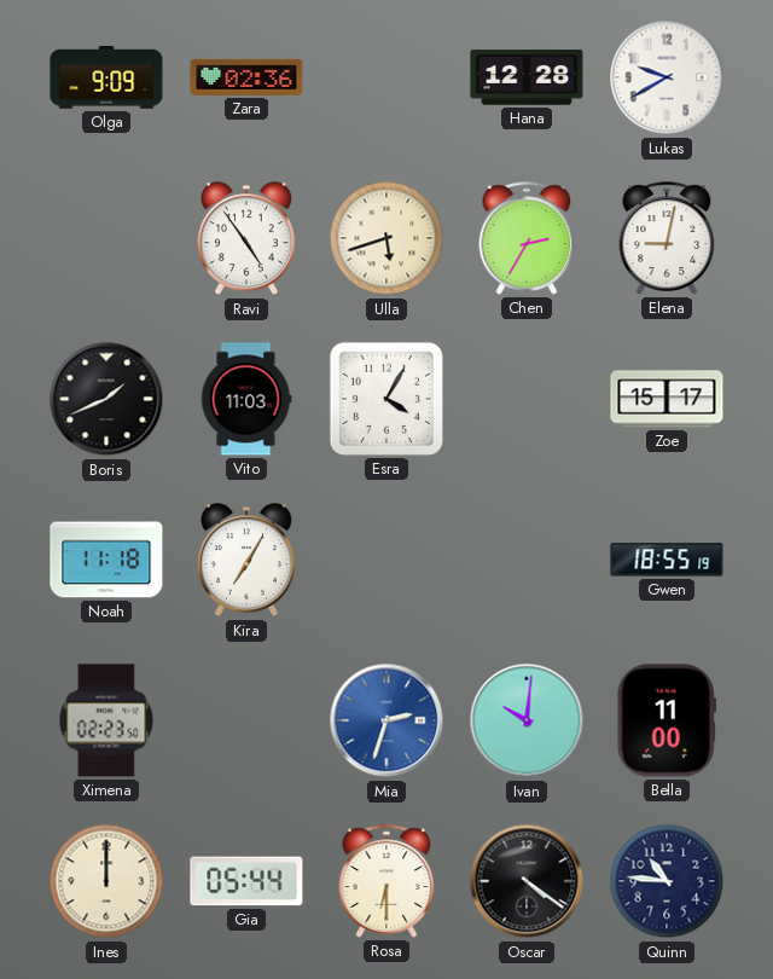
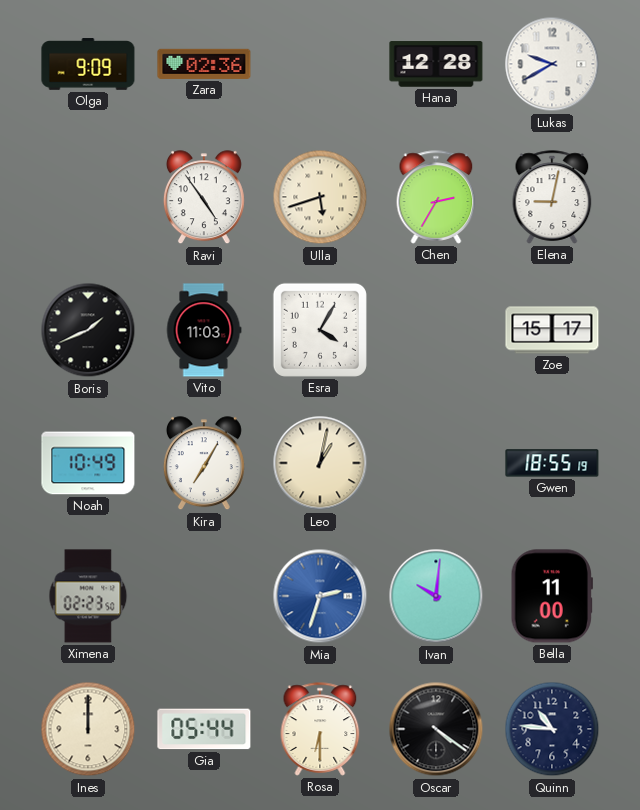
Noah: 11:18 -> 10:49 (88, 463)
Leo: none -> 1:02 (320, 463)
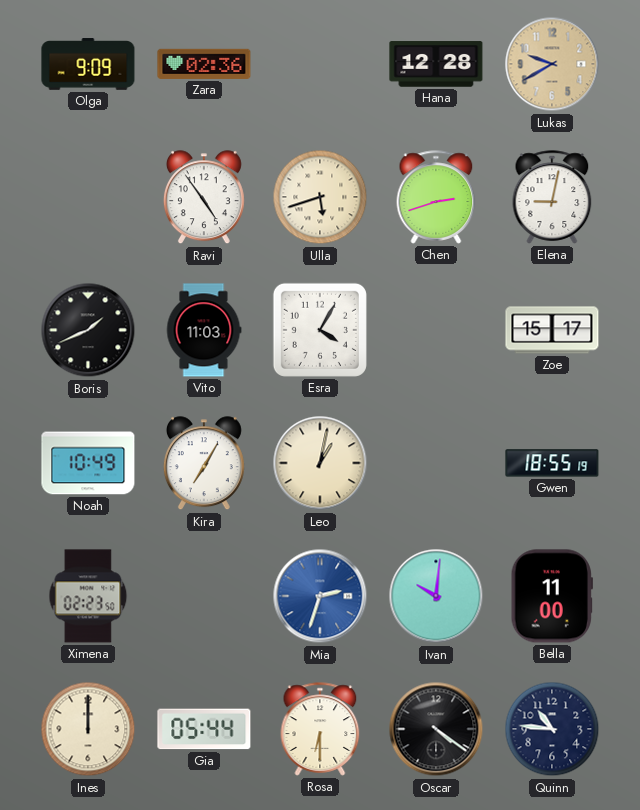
Lukas dial: white -> champagne (552, 64)
Chen: 2:35 -> 2:42 (436, 197)
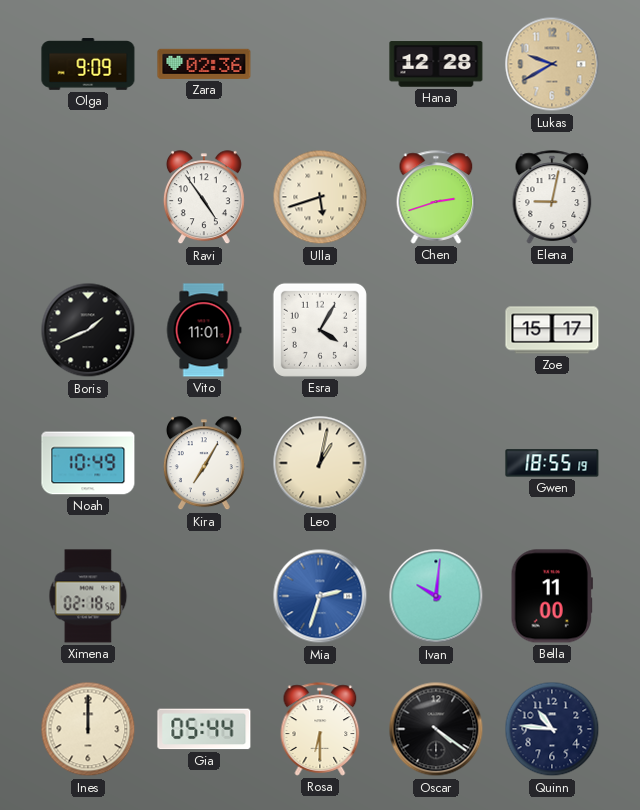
Vito: 11:03 -> 11:01 (204, 330)
Ximena: 02:23 -> 02:18 (88, 596)
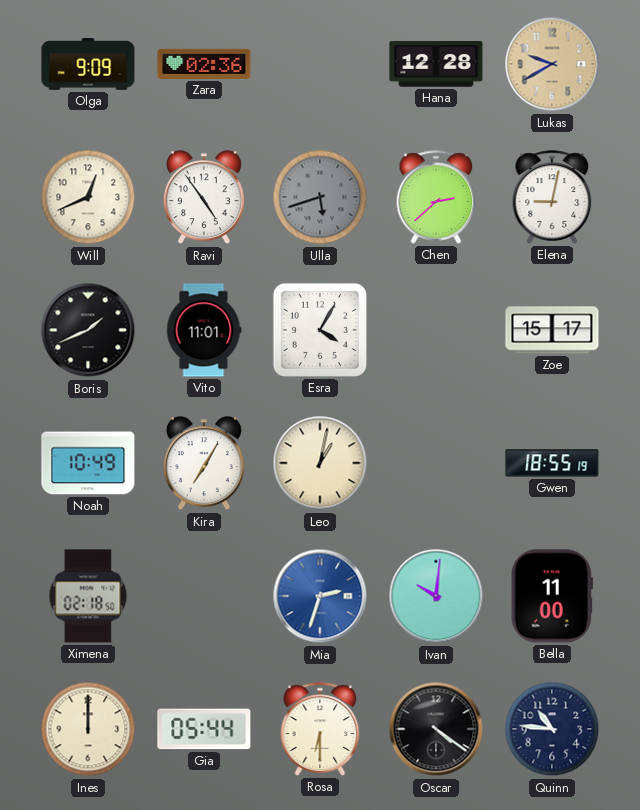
Will: none -> 12:41 (88, 197)
Ulla dial: cream -> grey (320, 197)
Chen: 2:42 -> 2:38 (436, 197)
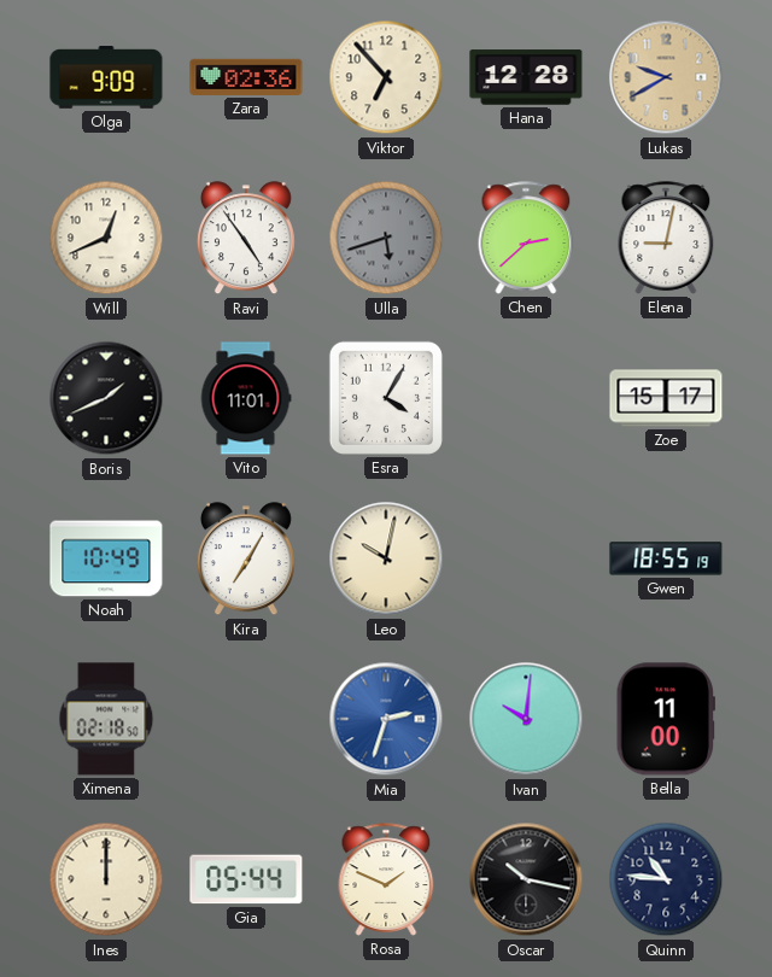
Viktor: none -> 6:53 (386, 77)
Leo: 1:02 -> 10:02 (386, 558)
Rosa: 6:30 -> 1:49 (386, 879)
Oscar: 4:21 -> 10:17 (526, 879)
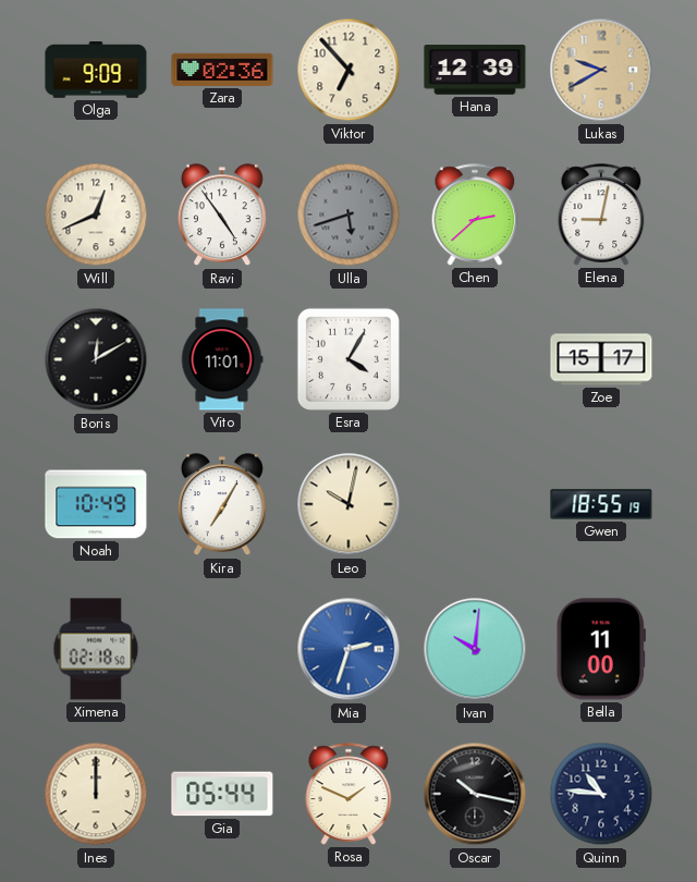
Hana: 12:28 -> 12:39 (475, 70)
Boris: 1:41 -> 12:10 (96, 359)
